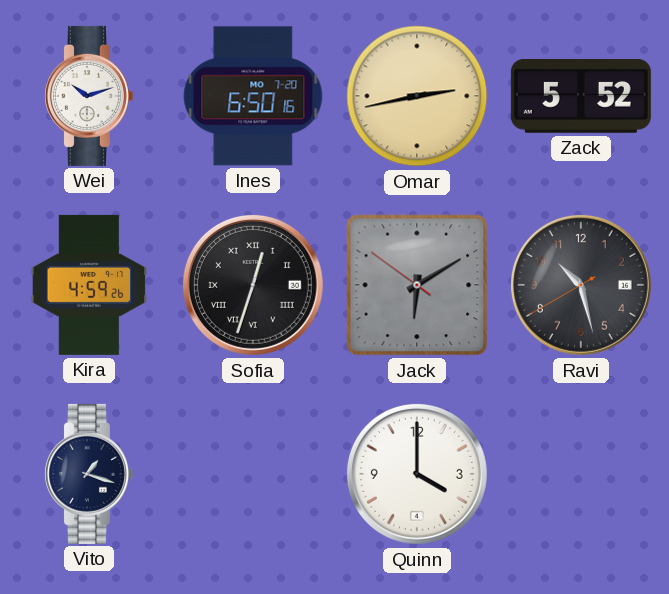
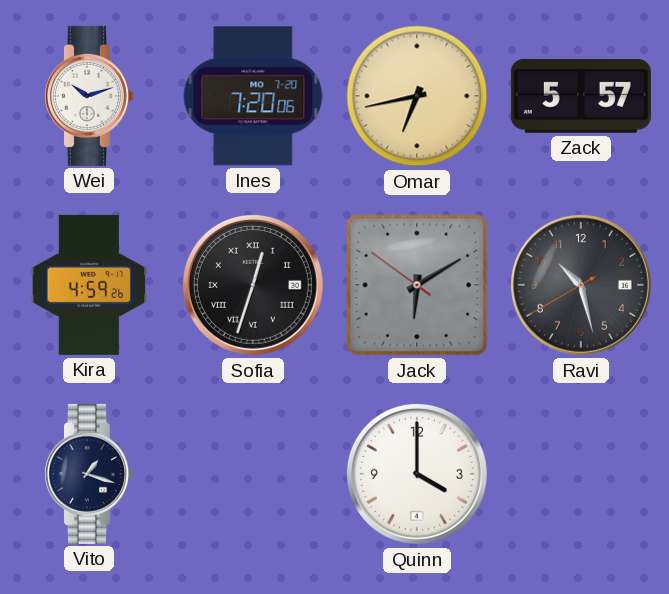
Ines: 6:50 -> 7:20 (253, 96)
Omar: 2:43 -> 6:43 (417, 96)
Zack: 5:52 -> 5:57 (581, 97)
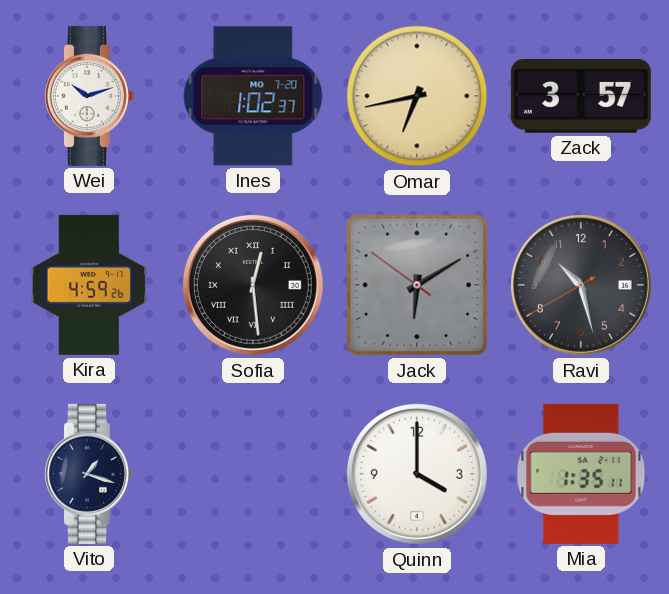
Ines: 7:20 -> 1:02 (253, 96)
Zack: 5:57 -> 3:57 (581, 97)
Sofia: 12:33 -> 12:29 (253, 285)
Mia: none -> 1:35 (581, 474)
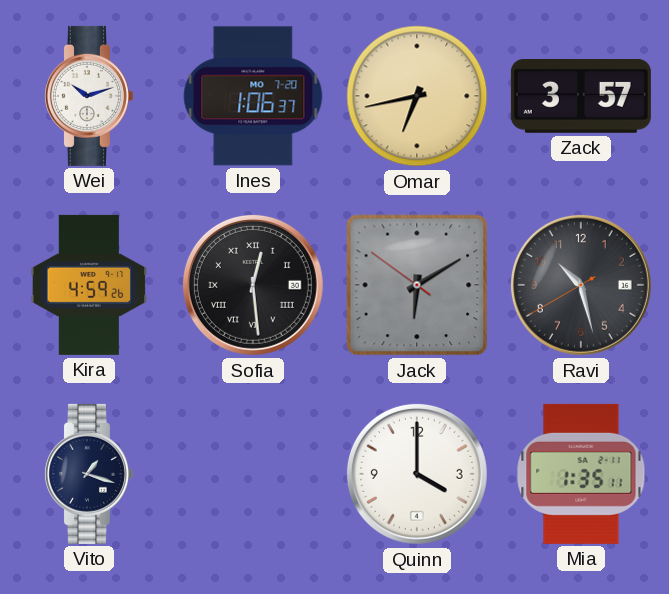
Ines: 1:02 -> 1:06 (253, 96)
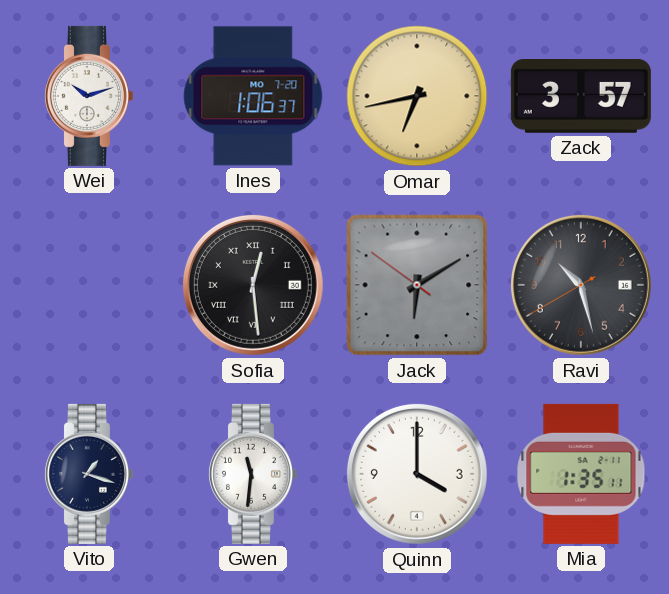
Kira: 4:59 -> none (89, 285)
Gwen: none -> 11:31 (252, 474)
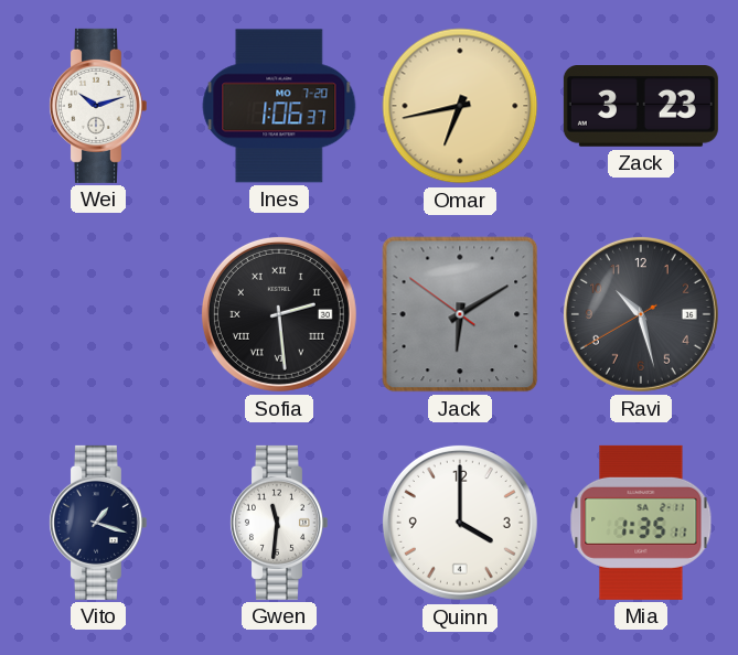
Zack: 3:57 -> 3:23 (641, 107)
Sofia: 12:29 -> 2:29 (279, 314)
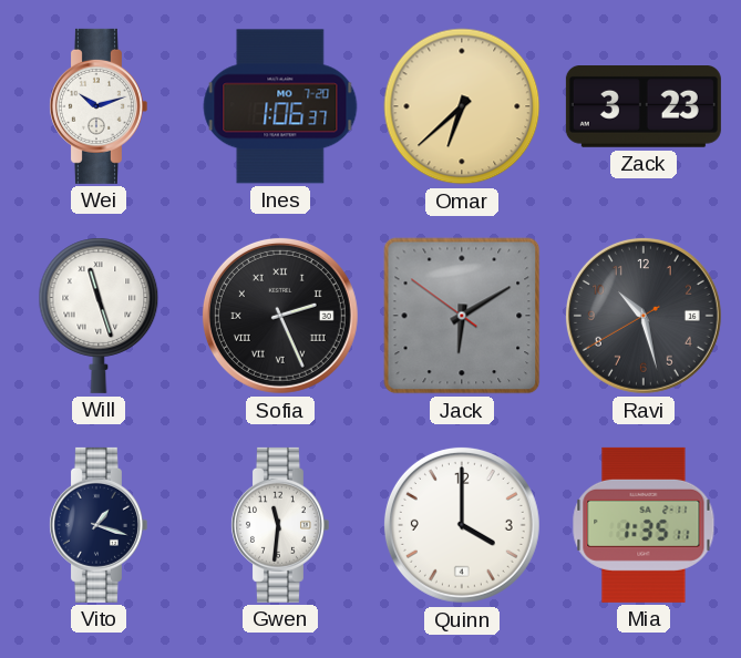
Omar: 6:43 -> 6:38 (462, 106)
Will: none -> 11:27 (99, 316)
Sofia: 2:29 -> 2:26 (280, 316)
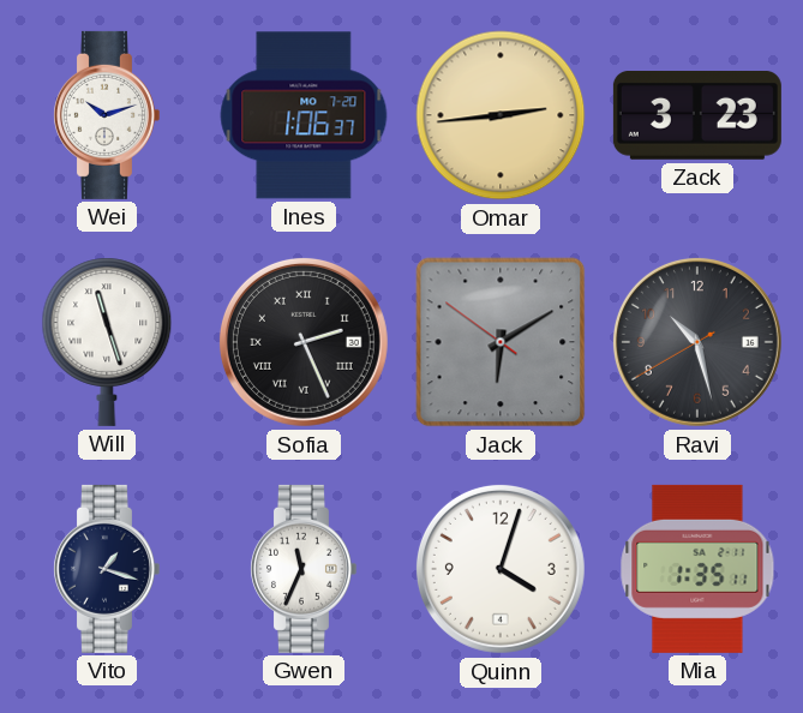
Omar: 6:38 -> 2:44 (501, 115)
Gwen: 11:31 -> 11:34 (302, 569)
Quinn: 4:00 -> 4:03 (501, 569)
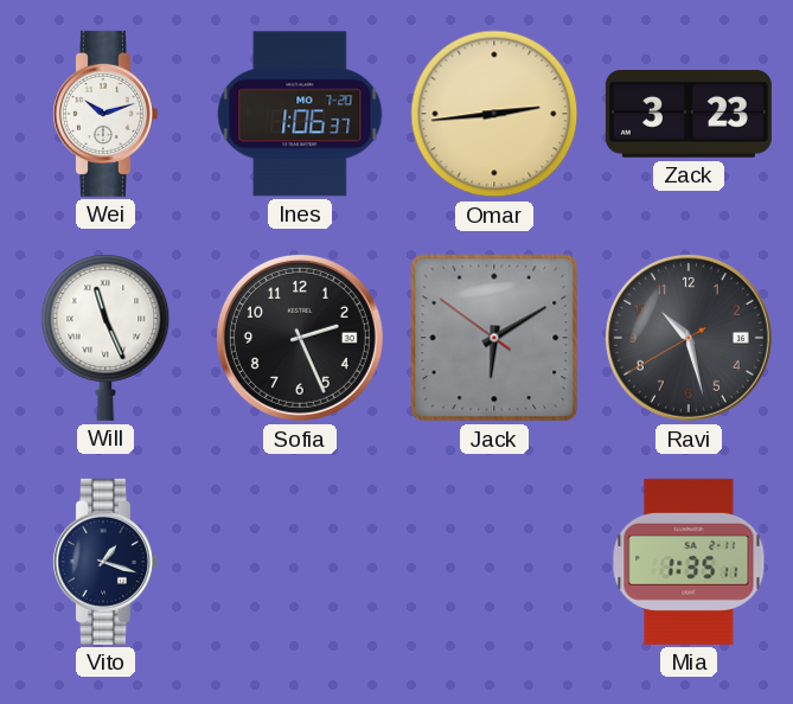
Will: 11:27 -> 11:26 (105, 338)
Sofia numerals: Roman -> Arabic (300, 338)
Gwen: 11:34 -> none (302, 569)
Quinn: 4:03 -> none (501, 569)
